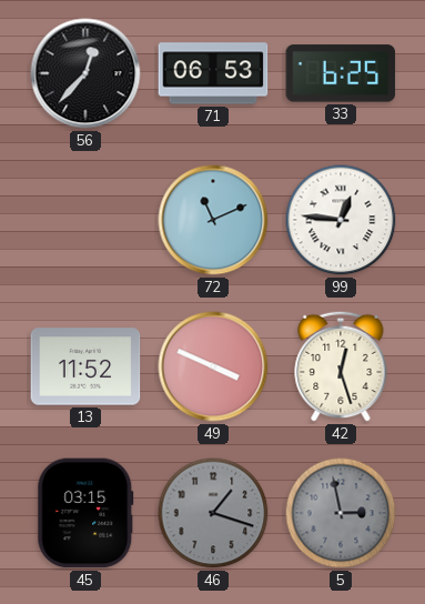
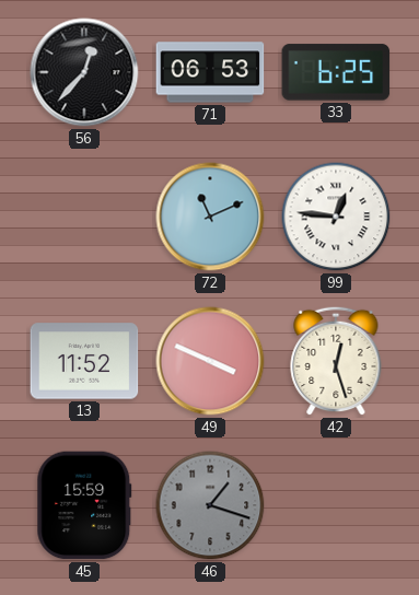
45: 03:15 -> 15:59 (84, 505)
5: 2:58 -> none (341, 513)
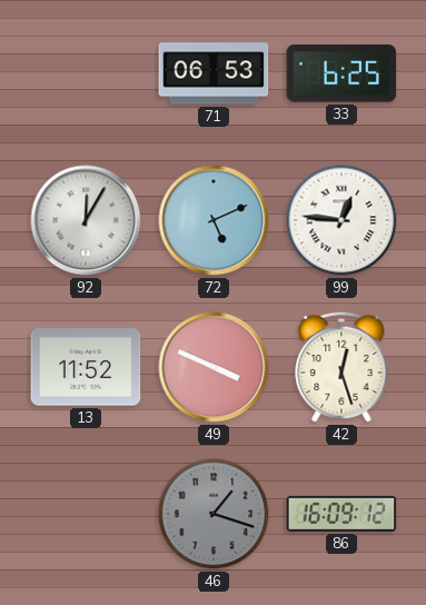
56: 12:37 -> none (84, 72)
92: none -> 12:05 (86, 220)
72: 11:11 -> 5:11 (214, 220)
45: 15:59 -> none (84, 505)
86: none -> 16:09 (341, 514)
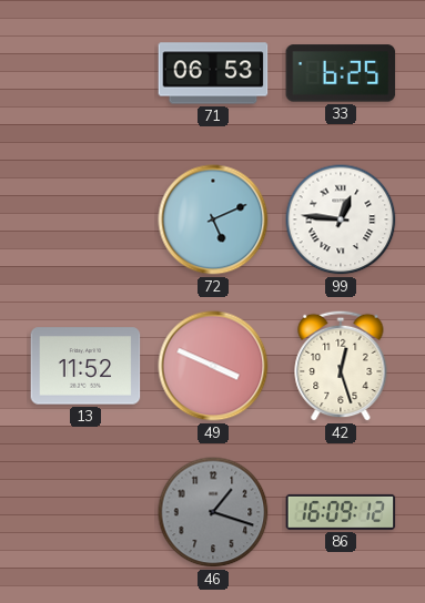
92: 12:05 -> none (86, 220)
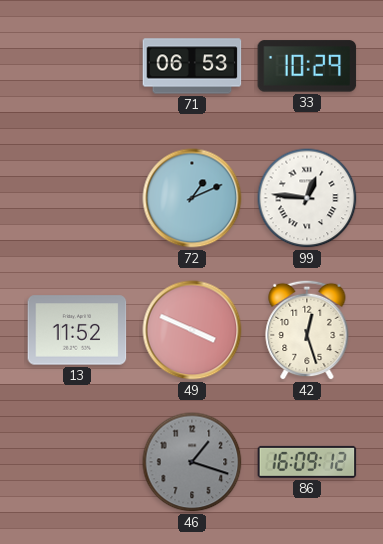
33: 6:25 -> 10:29 (307, 66)
72: 5:11 -> 1:11 (192, 198)
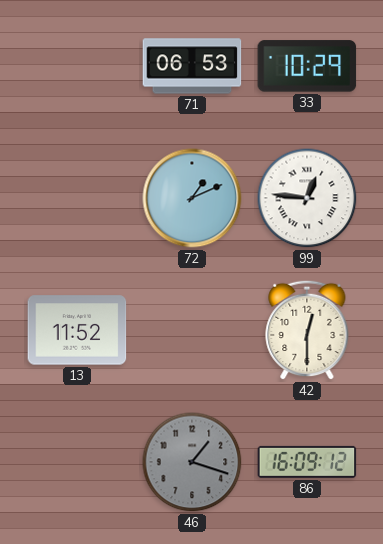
49: 3:49 -> none (192, 330)
42: 12:27 -> 12:30 (307, 330)
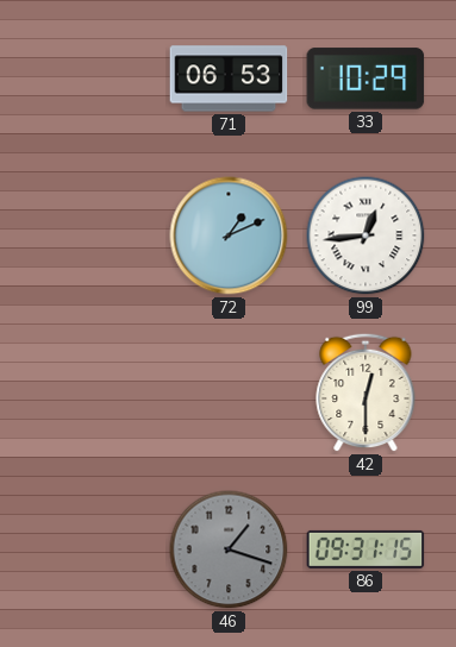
99: 12:46 -> 12:44 (366, 235)
13: 11:52 -> none (77, 330)
86: 16:09 -> 09:31 (366, 549)
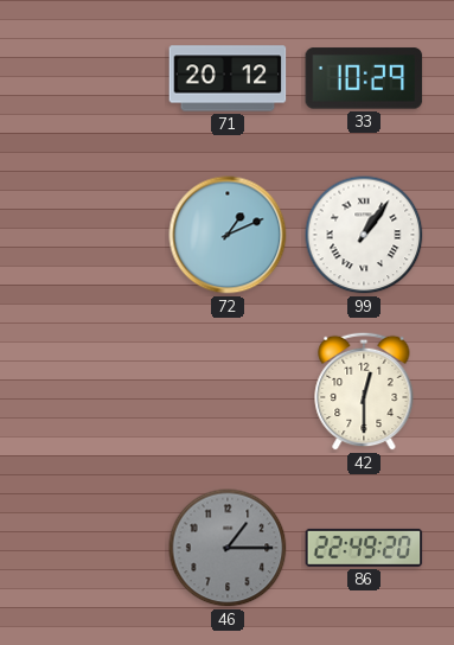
71: 06:53 -> 20:12 (228, 78)
99: 12:44 -> 1:06 (364, 235)
46: 1:18 -> 1:15 (228, 548)
86: 09:31 -> 22:49 (364, 548)
